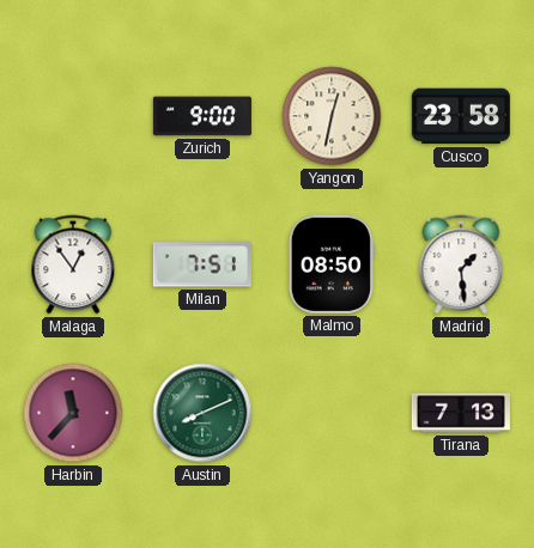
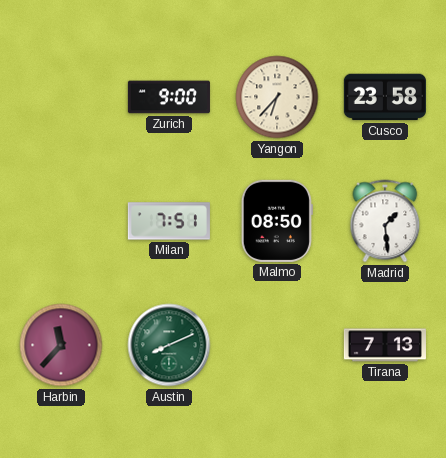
Yangon: 12:32 -> 6:37 (277, 97)
Malaga: 12:54 -> none (73, 264)
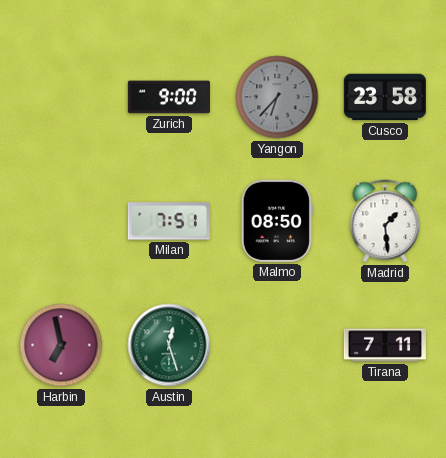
Yangon dial: cream -> grey (277, 97)
Harbin: 11:37 -> 6:58 (61, 345)
Austin: 8:11 -> 12:27 (169, 345)
Tirana: 7:13 -> 7:11 (385, 345)
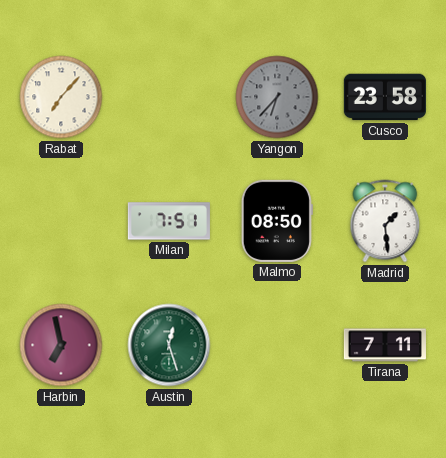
Rabat: none -> 7:07 (61, 97)
Zurich: 9:00 -> none (169, 97)
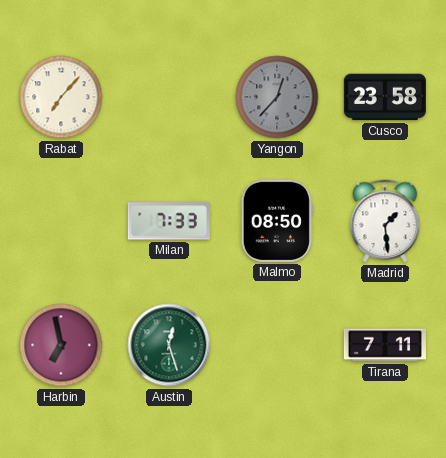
Yangon: 6:37 -> 12:37 (277, 97)
Milan: 7:51 -> 7:33 (169, 221)
